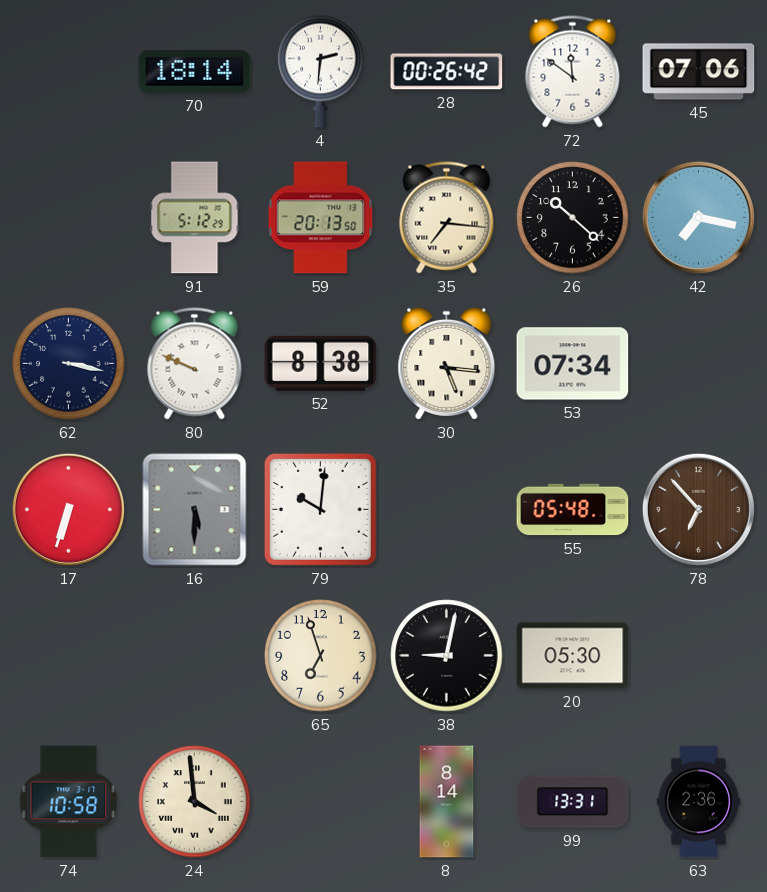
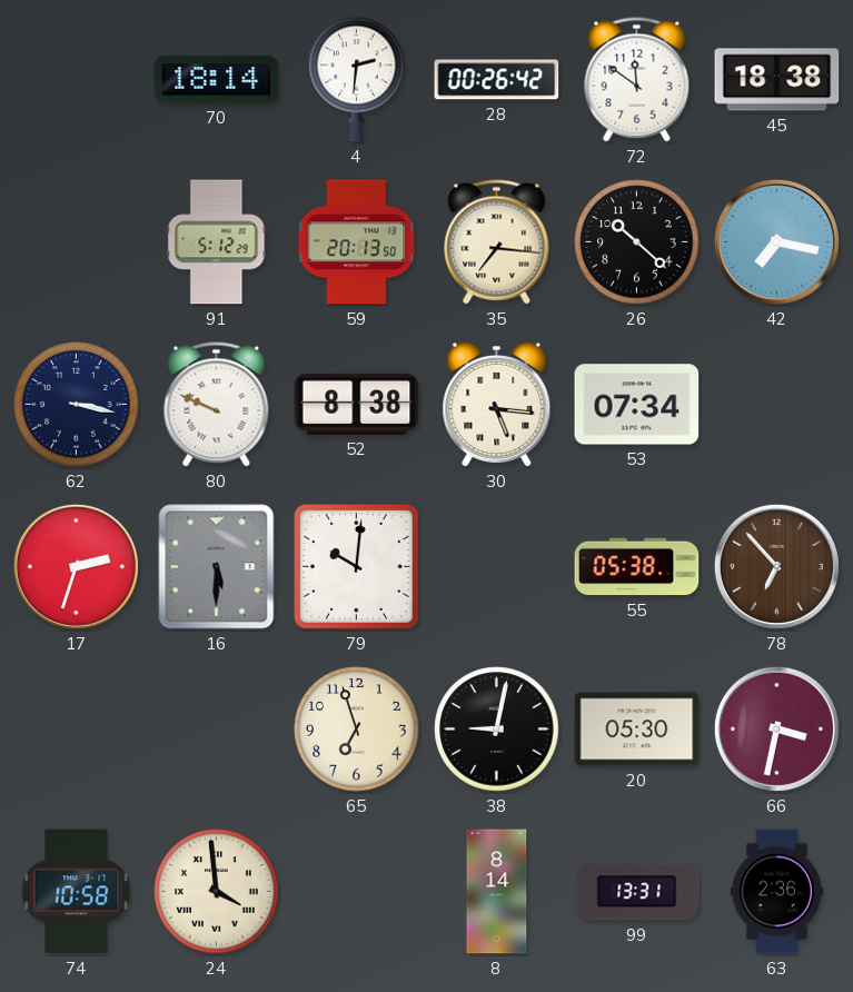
45: 07:06 -> 18:38 (777, 80)
17: 6:33 -> 2:33 (76, 566)
55: 05:48 -> 05:38 (637, 567)
66: none -> 3:32 (776, 728)
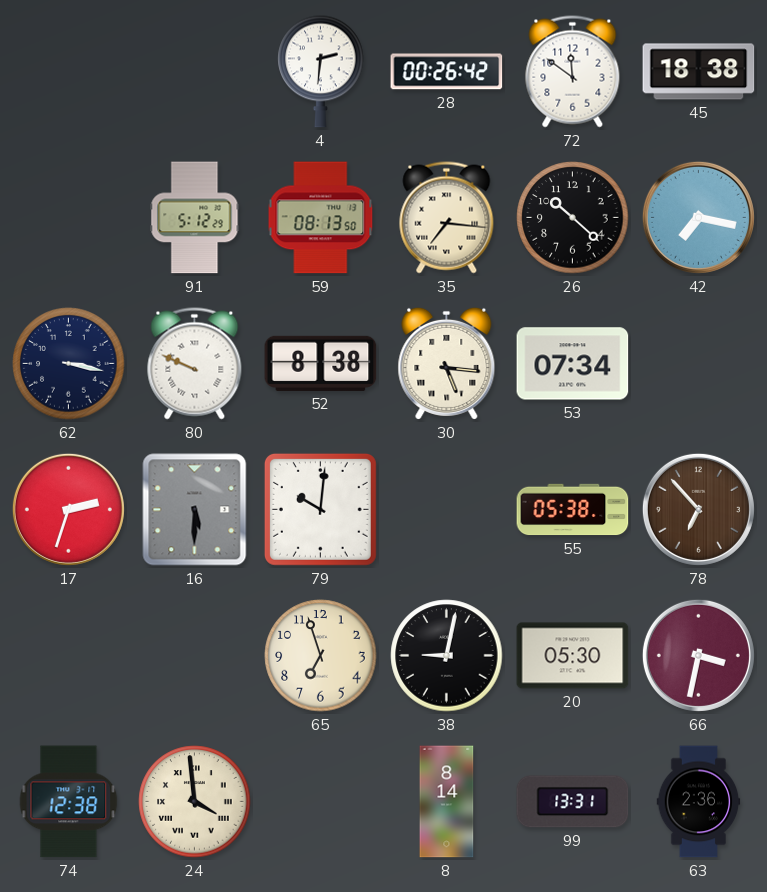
70: 18:14 -> none (217, 80)
59: 20:13 -> 08:13 (321, 218)
74: 10:58 -> 12:38 (69, 802)
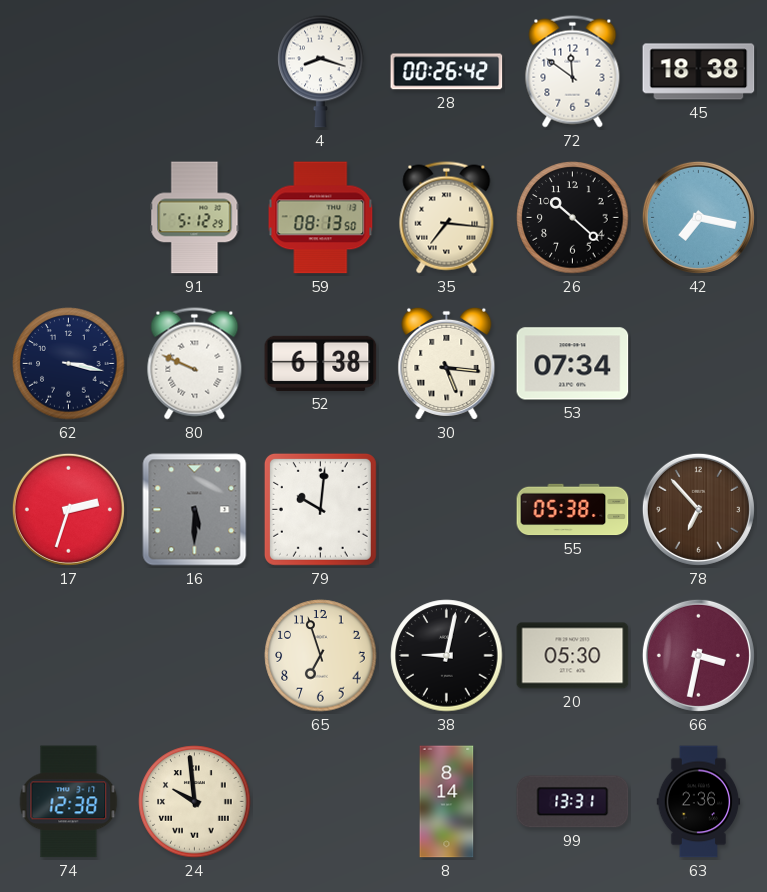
4: 2:31 -> 8:18 (321, 71)
52: 8:38 -> 6:38 (321, 363)
24: 3:59 -> 9:59 (195, 802)
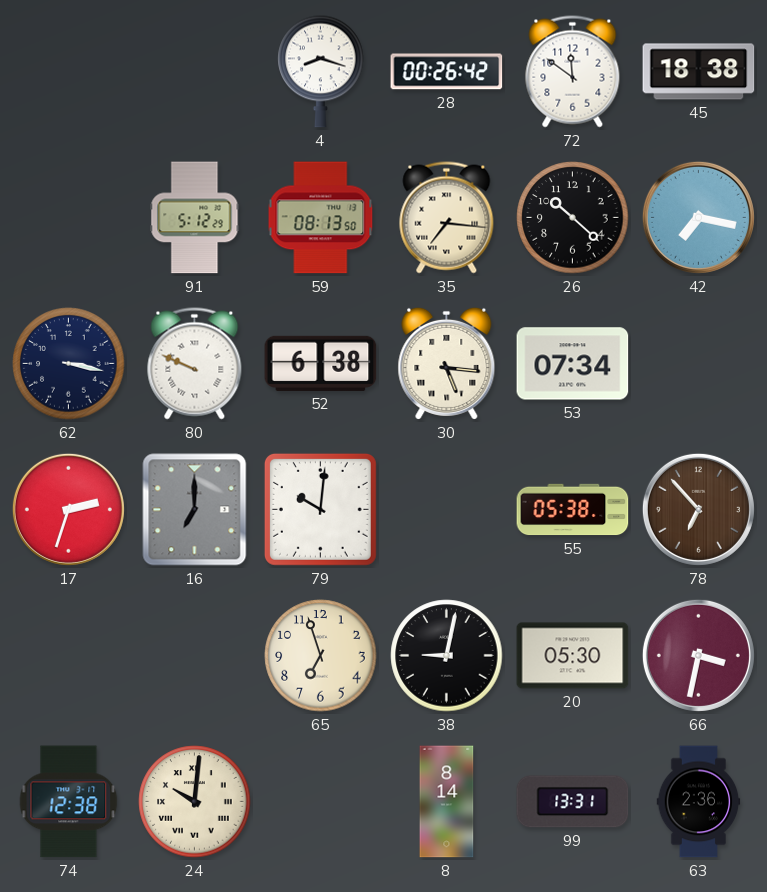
16: 5:30 -> 7:00 (195, 510)
24: 9:59 -> 10:01 (195, 802)
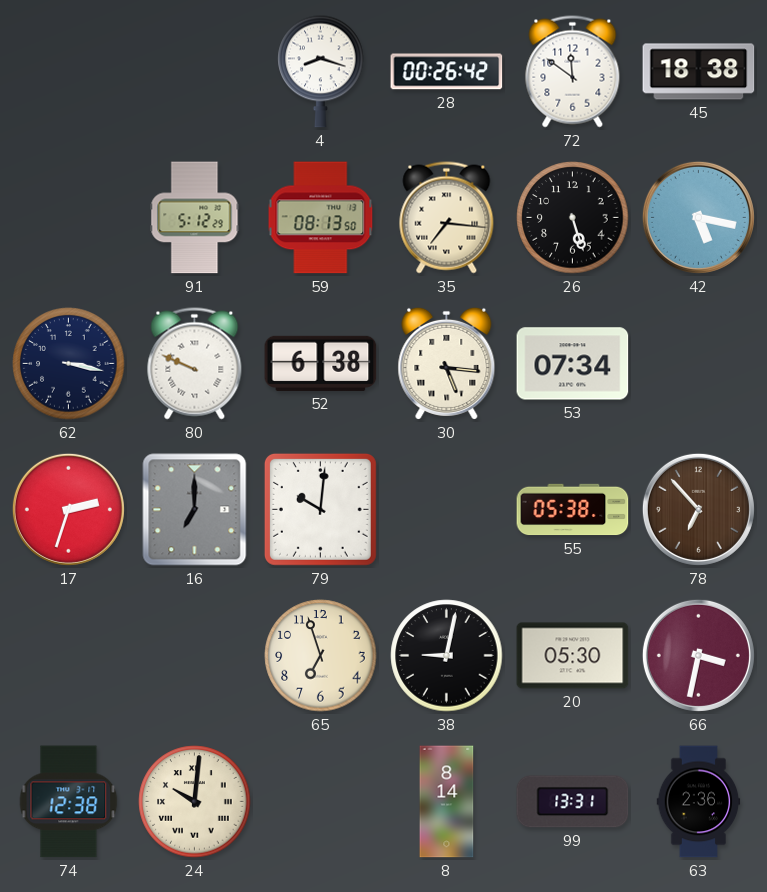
26: 10:22 -> 5:27 (573, 218)
42: 7:17 -> 5:17 (698, 217)
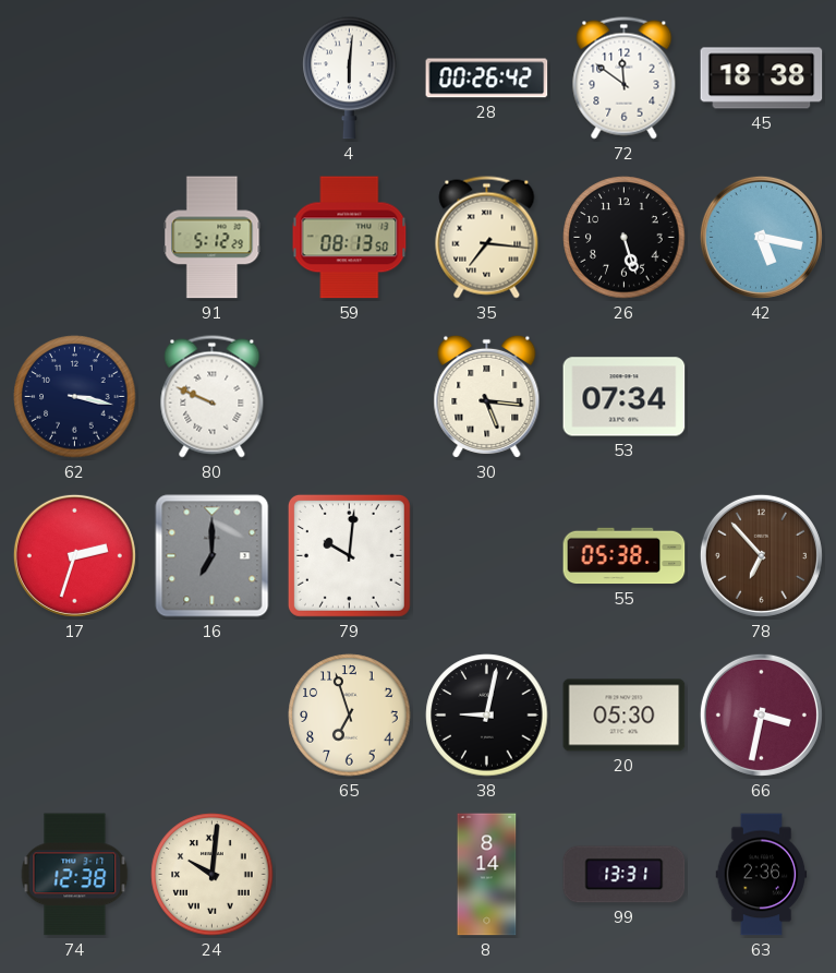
4: 8:18 -> 6:01 (350, 77)
52: 6:38 -> none (321, 363)
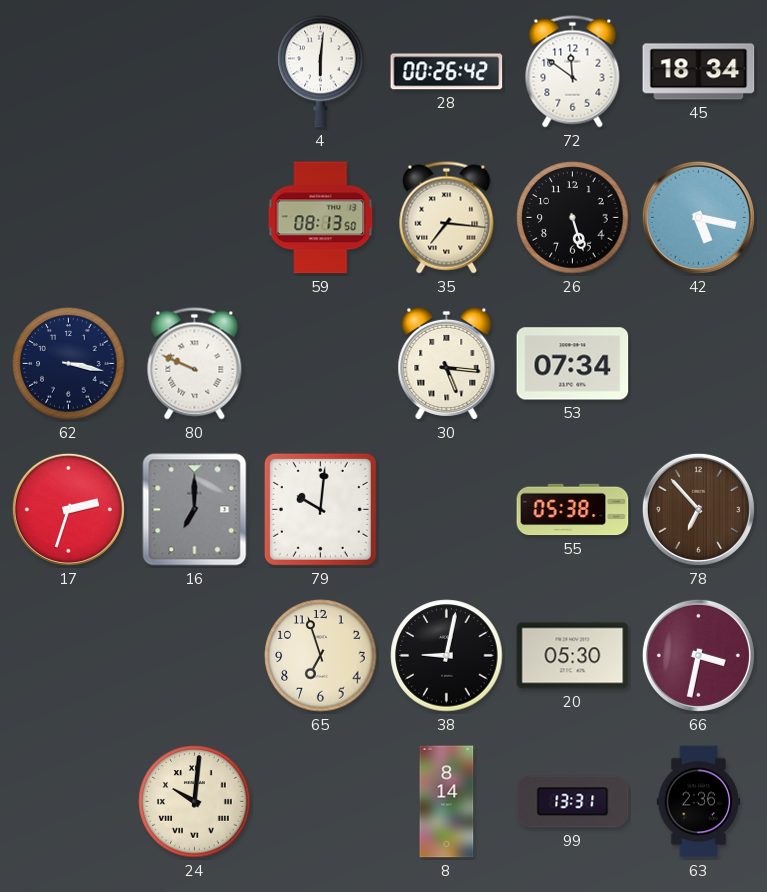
45: 18:38 -> 18:34 (699, 72)
91: 5:12 -> none (213, 238)
74: 12:38 -> none (75, 875)
